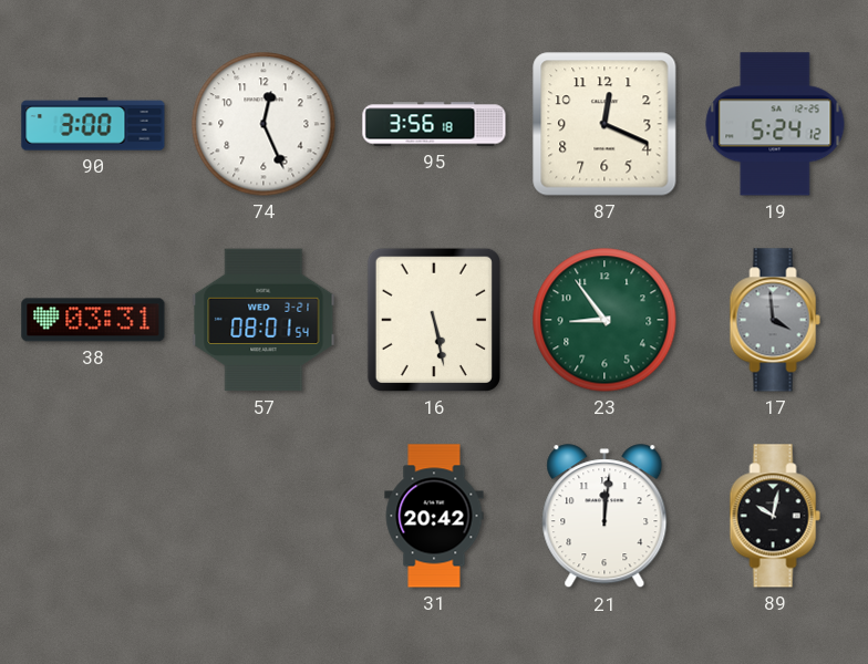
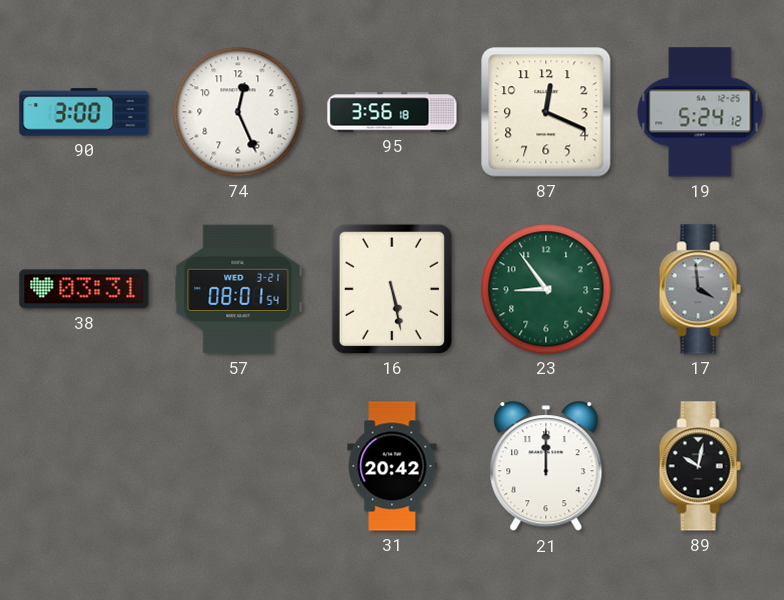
21: 12:01 -> 12:00 (546, 467)
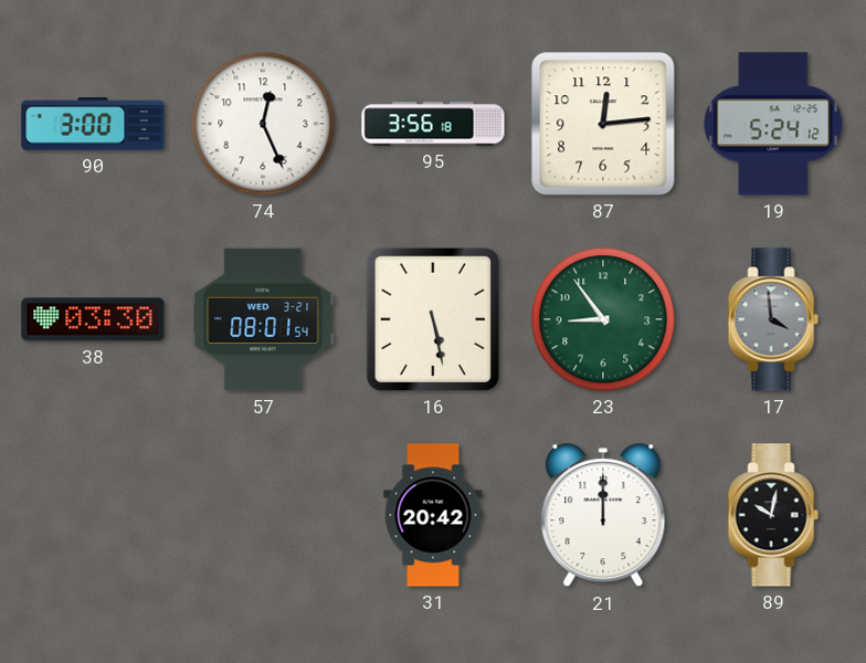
87: 12:19 -> 12:14 (603, 124)
38: 03:31 -> 03:30 (93, 319)
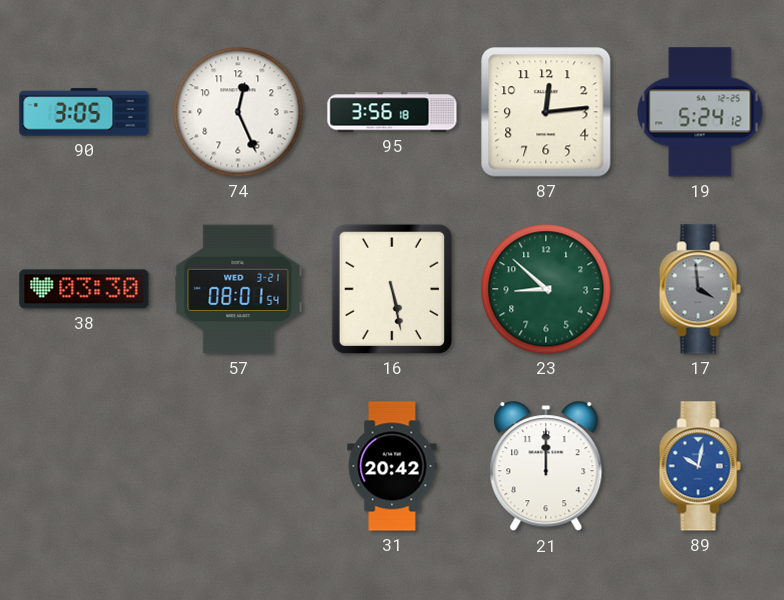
90: 3:00 -> 3:05 (84, 112)
23: 8:54 -> 8:52 (546, 289)
89 dial: black -> blue (700, 466)
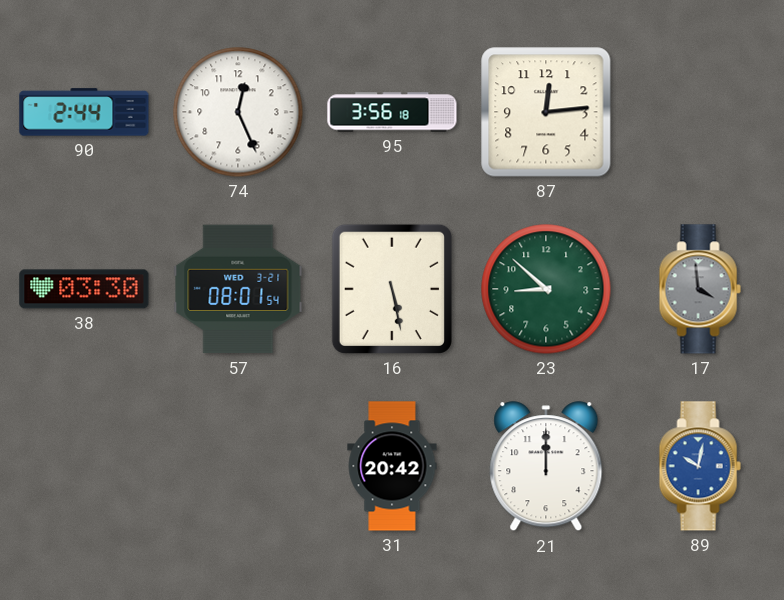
90: 3:05 -> 2:44 (84, 112)
19: 5:24 -> none (700, 112)
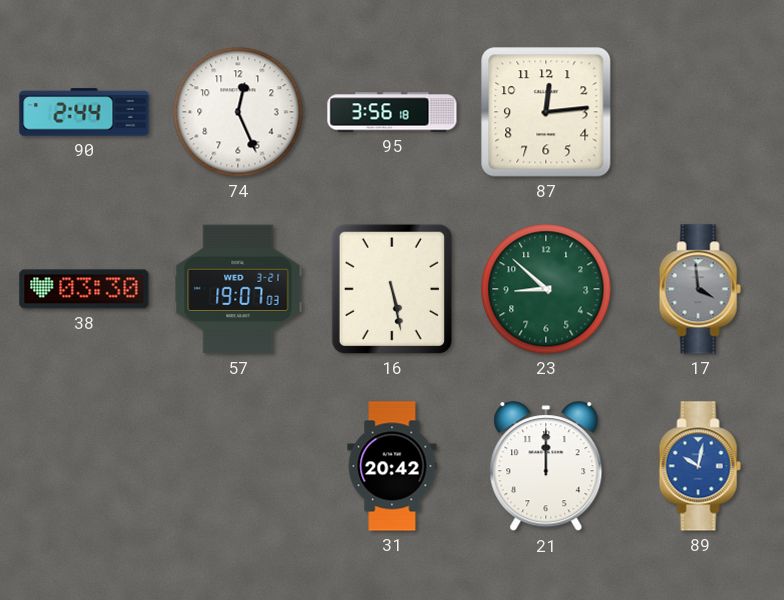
57: 08:01 -> 19:07 (238, 289)
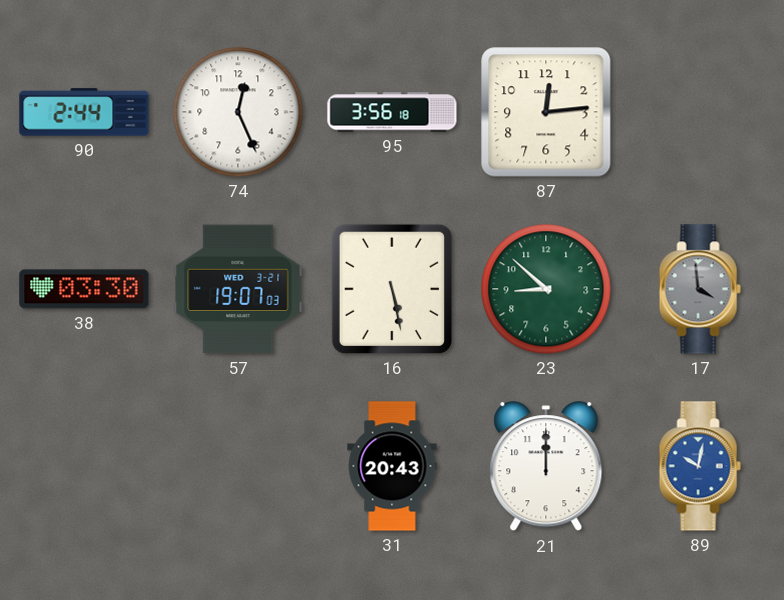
31: 20:42 -> 20:43 (392, 466)
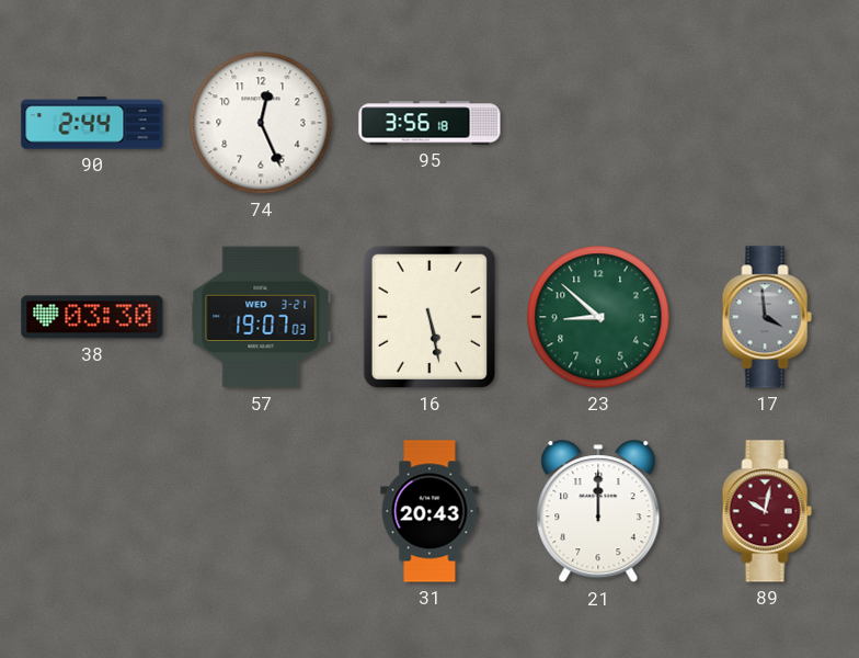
87: 12:14 -> none (546, 112)
89 dial: blue -> burgundy (767, 511)
